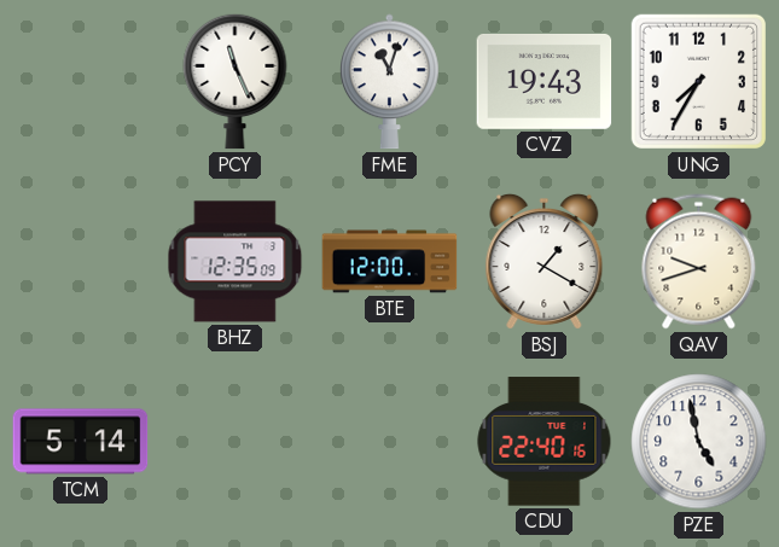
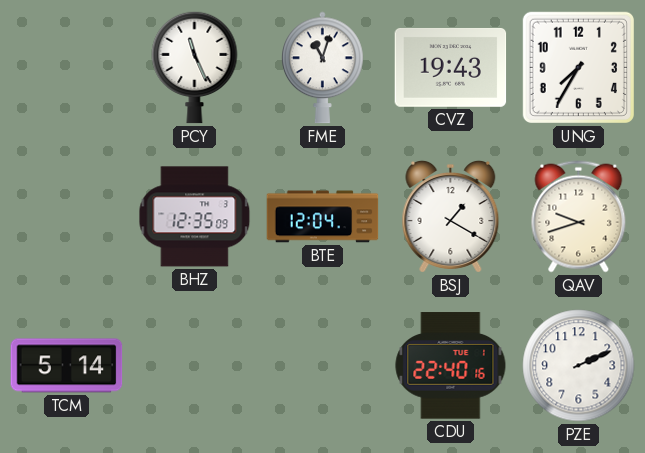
BTE: 12:00 -> 12:04 (323, 217)
PZE: 4:58 -> 2:11 (579, 366)
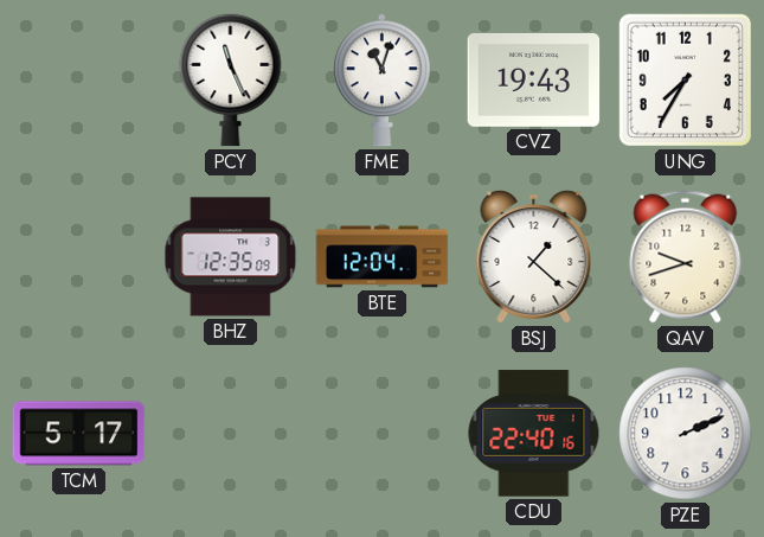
BSJ: 1:20 -> 1:22 (534, 257)
TCM: 5:14 -> 5:17 (79, 434)
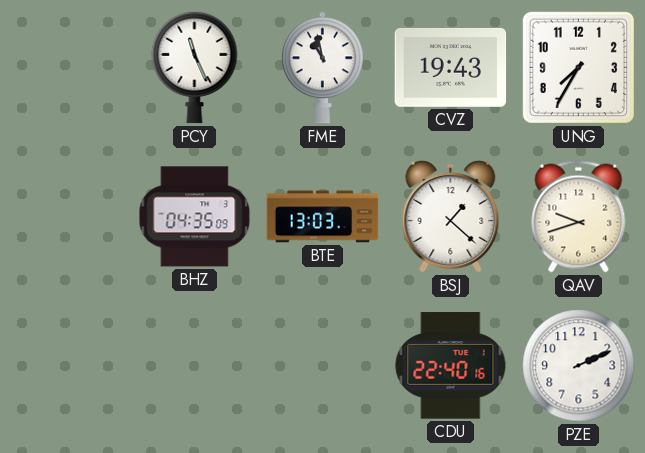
FME: 11:03 -> 10:58 (323, 68)
BHZ: 12:35 -> 04:35 (195, 217)
BTE: 12:04 -> 13:03 (323, 217)
TCM: 5:17 -> none (79, 434)
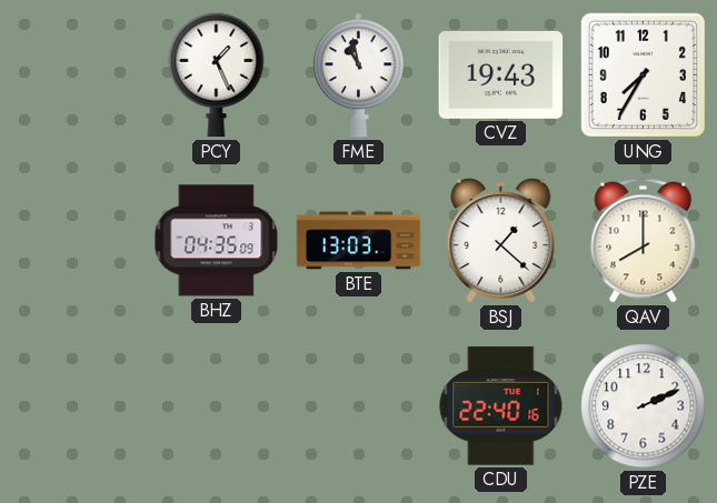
PCY: 11:26 -> 1:26 (217, 74)
QAV: 9:42 -> 8:00 (644, 241)
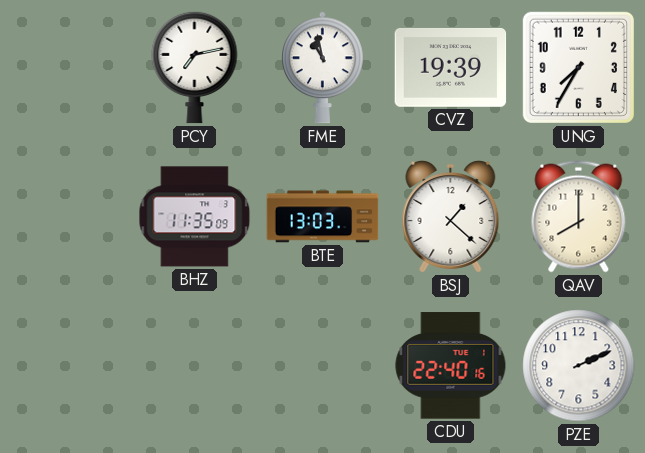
PCY: 1:26 -> 7:13 (195, 67)
CVZ: 19:43 -> 19:39 (451, 67)
BHZ: 04:35 -> 11:35 (195, 217)
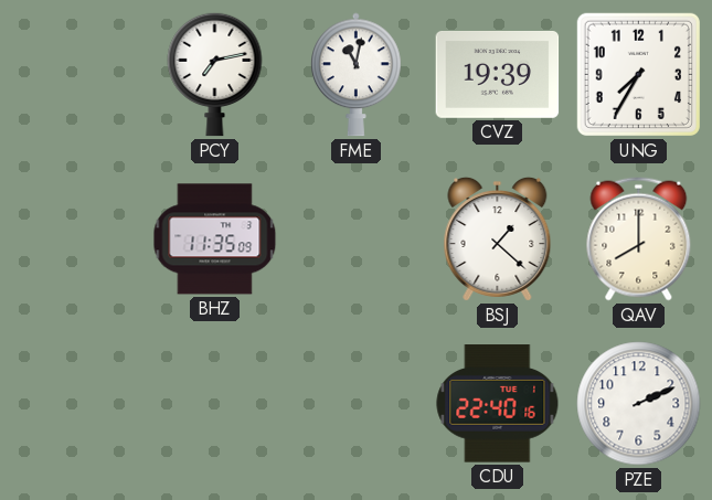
FME: 10:58 -> 11:02 (357, 75)
BTE: 13:03 -> none (323, 217)
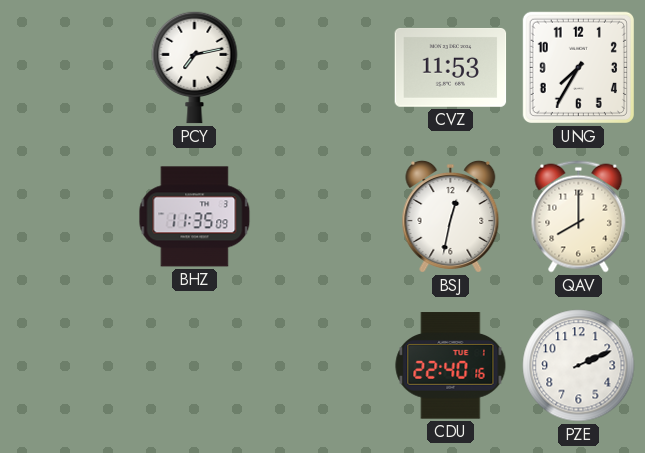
FME: 11:02 -> none (357, 75)
CVZ: 19:39 -> 11:53 (451, 67)
BSJ: 1:22 -> 12:32 (451, 217)
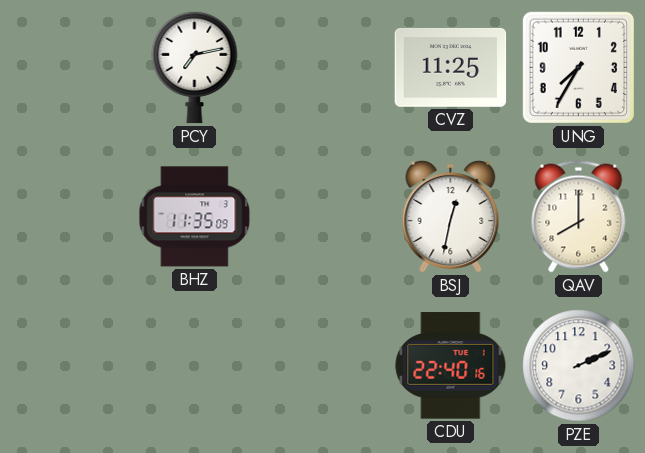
CVZ: 11:53 -> 11:25 (451, 67)
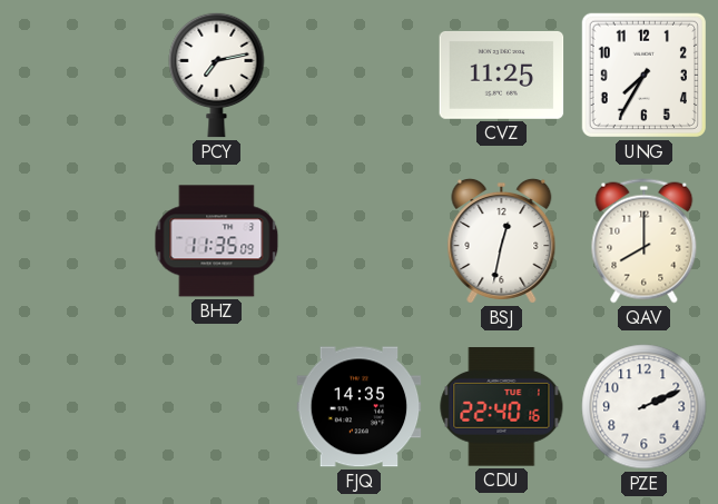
FJQ: none -> 14:35 (360, 407)
